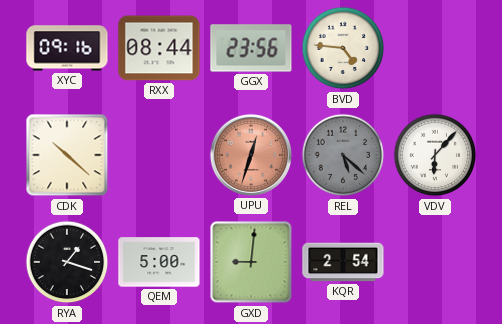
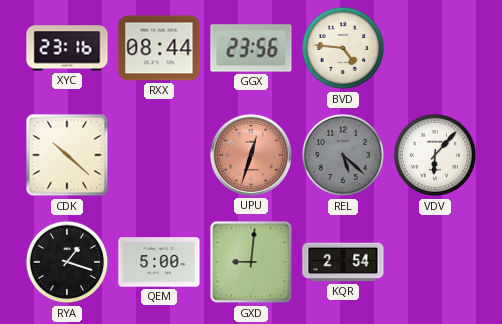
XYC: 09:16 -> 23:16 (67, 48)
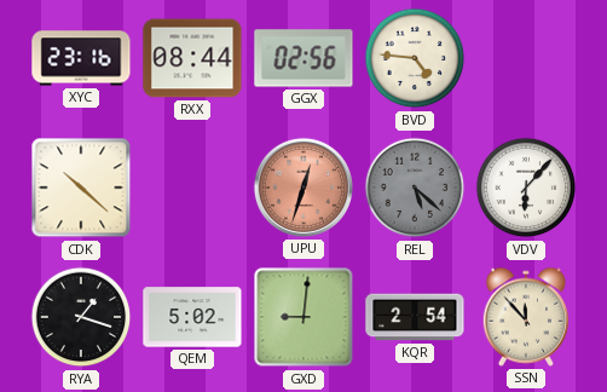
GGX: 23:56 -> 02:56 (303, 58)
QEM: 5:00 -> 5:02 (192, 317)
SSN: none -> 11:53 (526, 317)
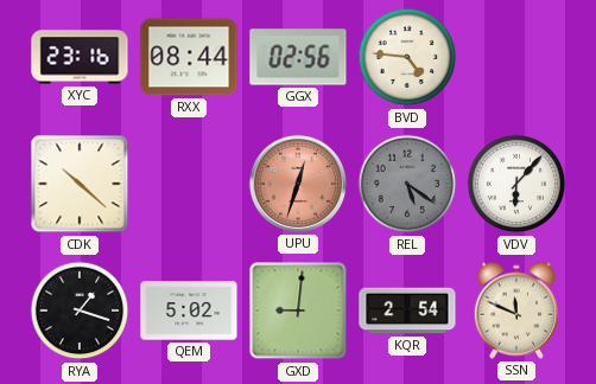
REL: 5:22 -> 5:21 (407, 184)
SSN: 11:53 -> 11:49 (516, 311)
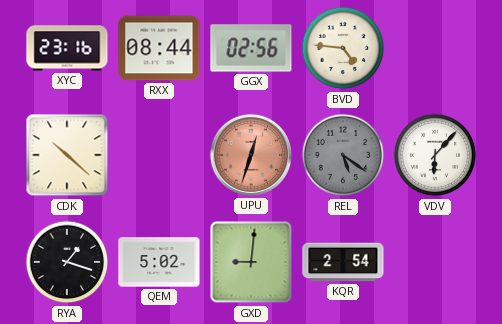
SSN: 11:49 -> none (516, 311)
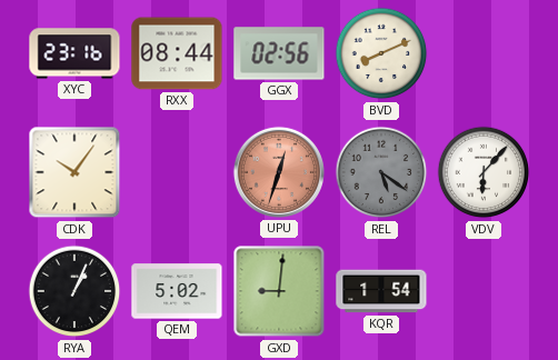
BVD: 4:46 -> 8:11 (381, 53)
CDK: 10:22 -> 10:06 (74, 172)
RYA: 1:18 -> 1:04 (74, 291)
KQR: 2:54 -> 1:54 (381, 291)
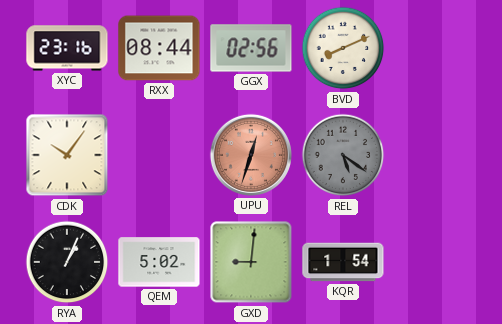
VDV: 6:07 -> none (484, 172)
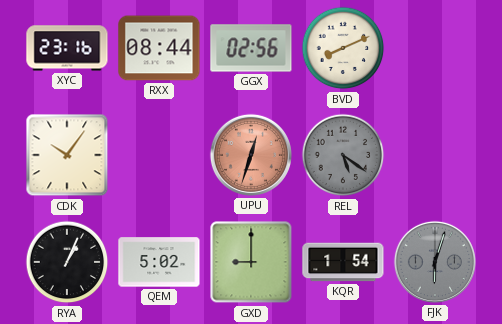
GXD: 9:01 -> 9:00 (251, 262)
FJK: none -> 6:03 (435, 262)
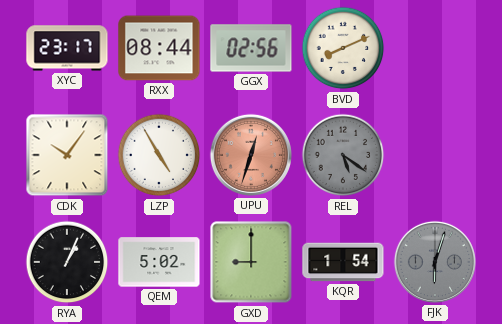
XYC: 23:16 -> 23:17 (67, 48)
LZP: none -> 4:55 (159, 155)
